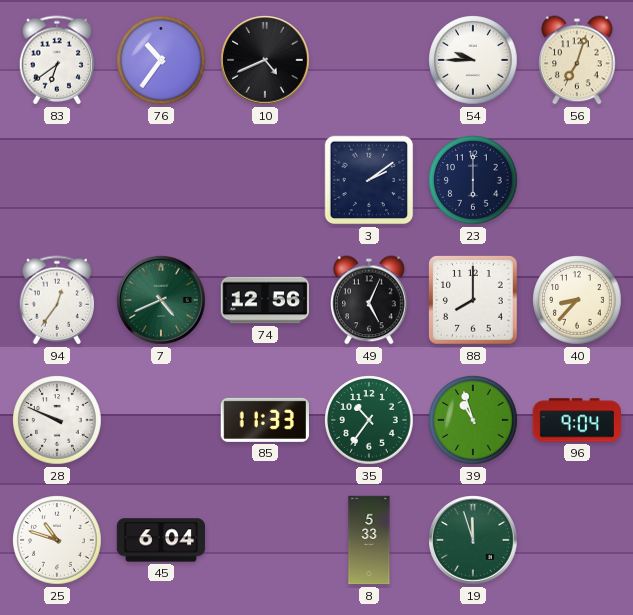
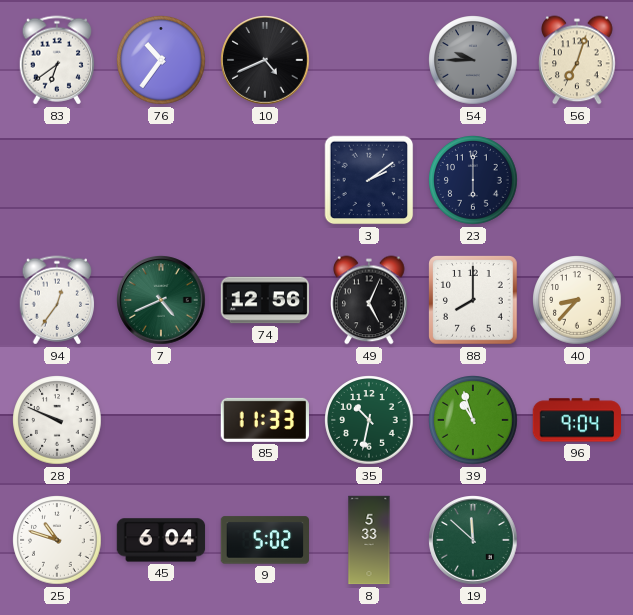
54 dial: white -> grey (473, 60)
35: 10:36 -> 10:32 (369, 420)
9: none -> 5:02 (264, 540)
19: 11:57 -> 11:52 (473, 540)
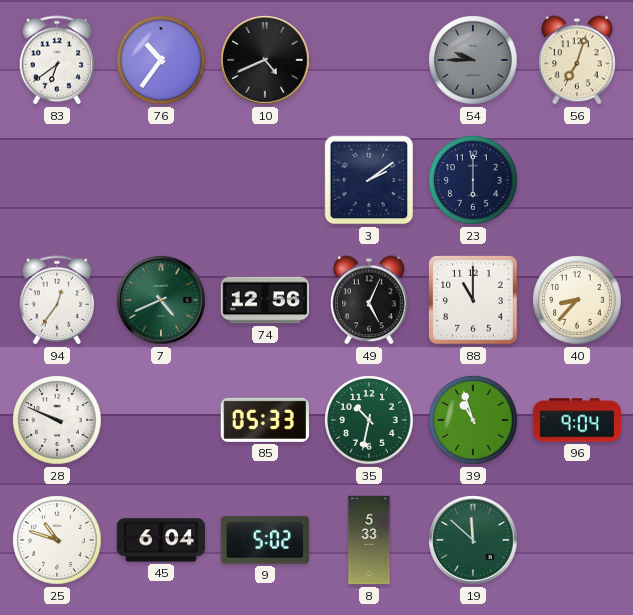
88: 8:00 -> 11:00 (473, 300)
85: 11:33 -> 05:33 (265, 420)
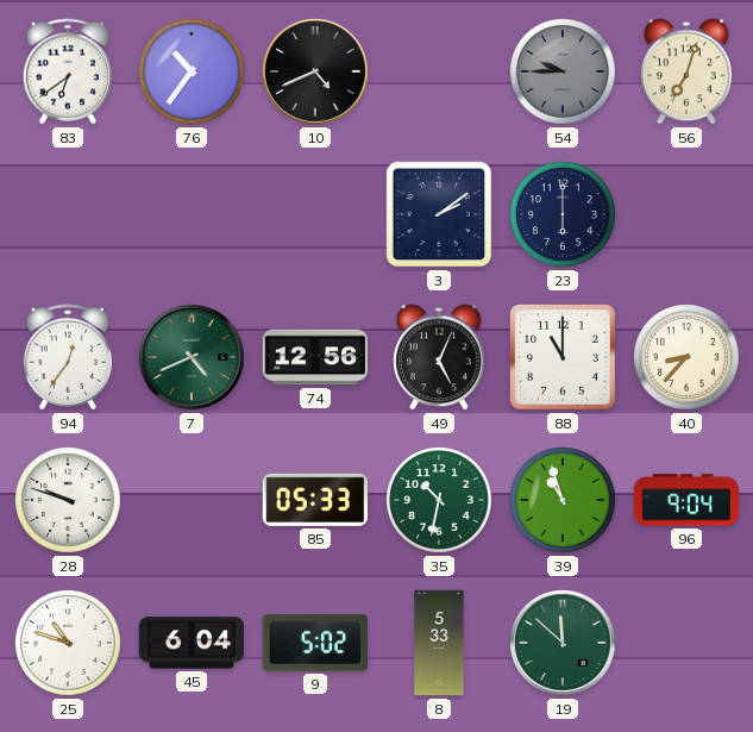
28: 9:49 -> 9:48 (68, 500)
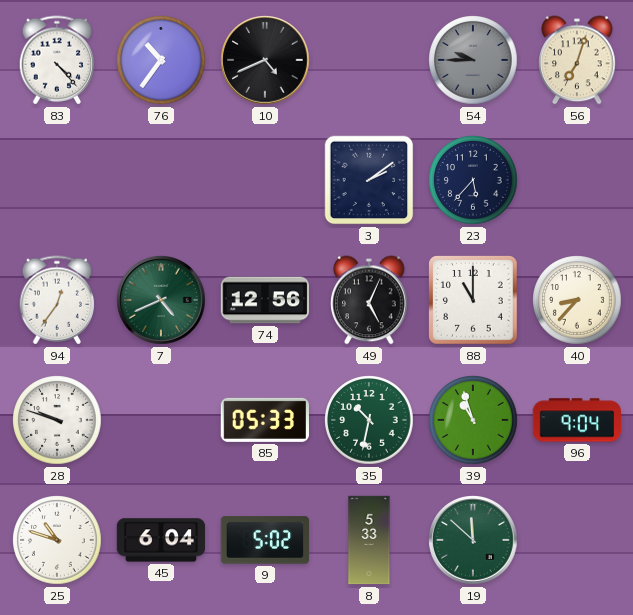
83: 6:39 -> 4:23 (57, 60)
23: 6:00 -> 5:37 (473, 180)
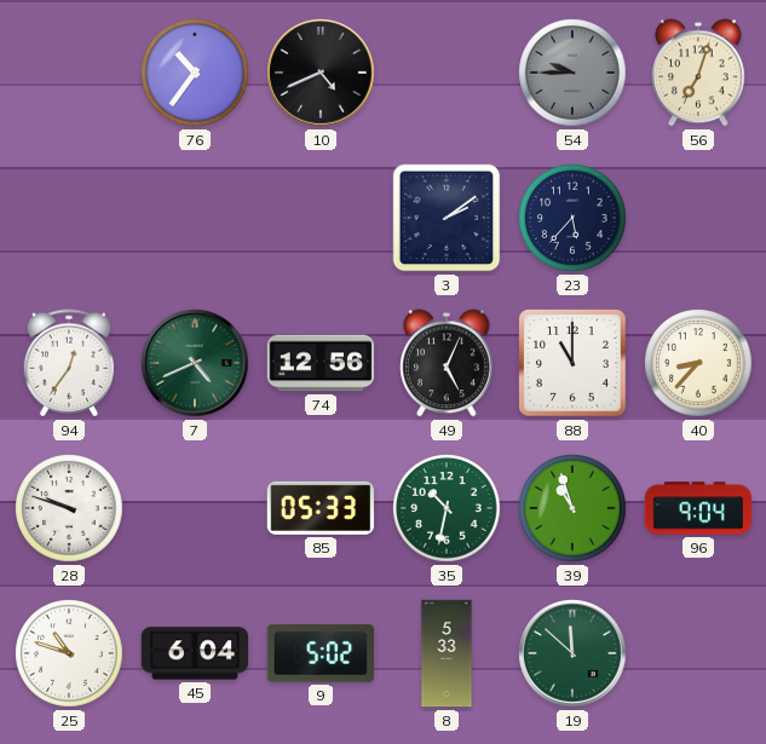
83: 4:23 -> none (57, 60)
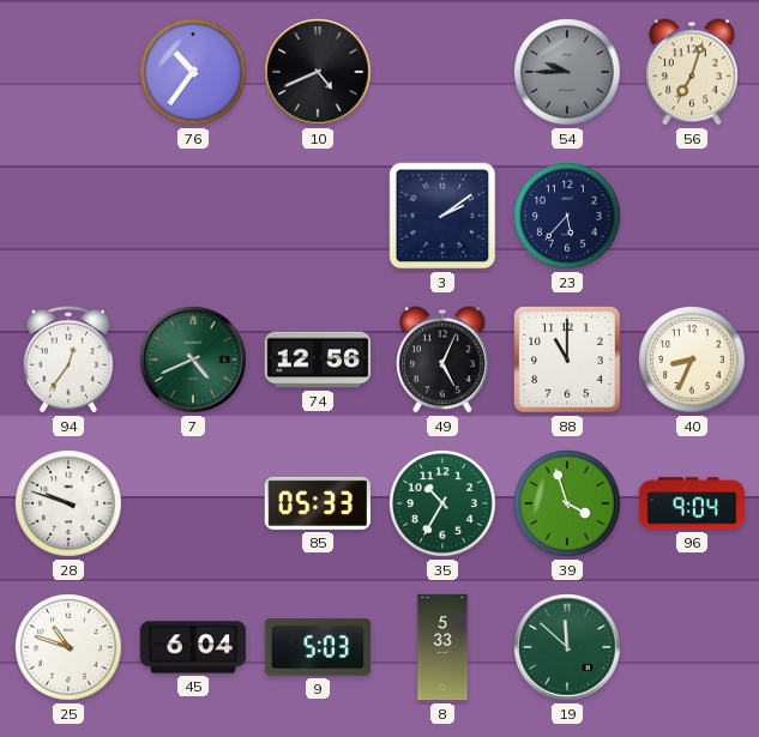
40: 8:37 -> 8:34 (692, 360)
35: 10:32 -> 10:35 (442, 503)
39: 10:57 -> 3:57 (567, 503)
9: 5:02 -> 5:03 (317, 647)
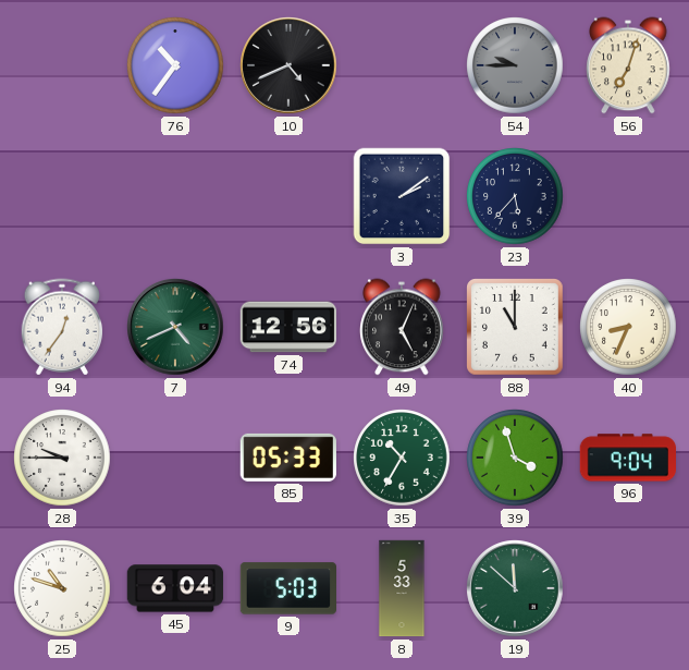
28: 9:48 -> 9:45 (62, 458)
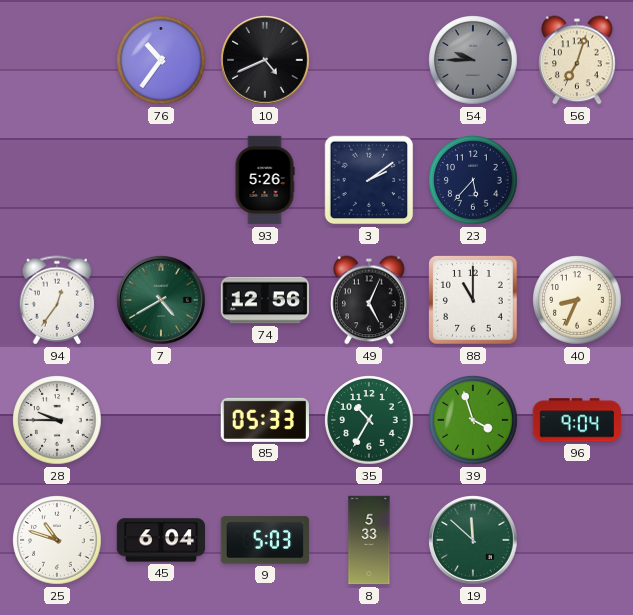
93: none -> 5:26 (265, 180)
7: 4:41 -> 4:40 (161, 300)
